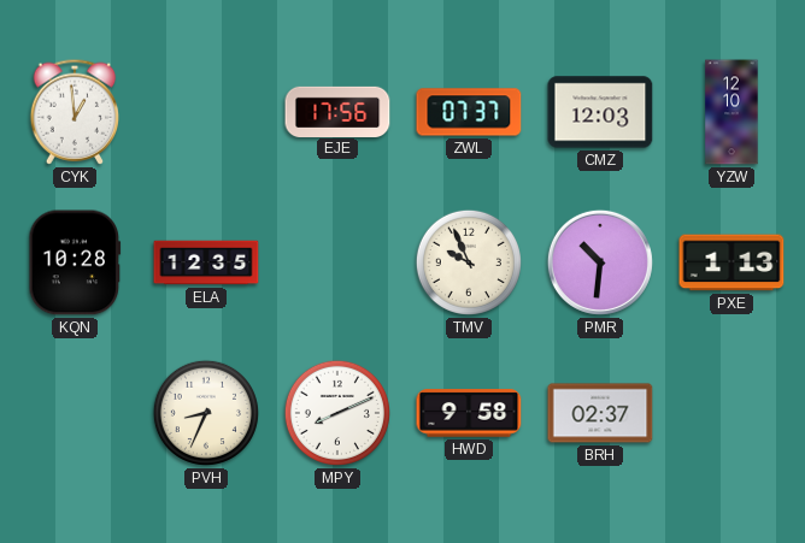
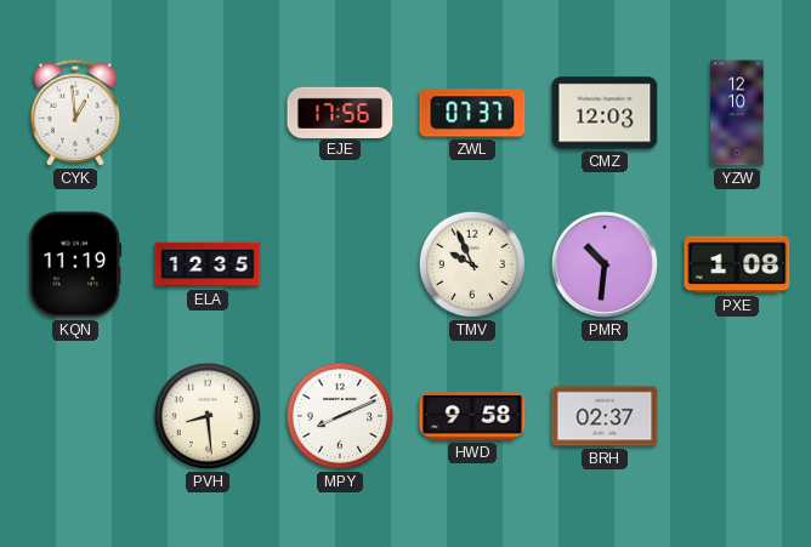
KQN: 10:28 -> 11:19 (75, 264)
PXE: 1:13 -> 1:08 (737, 264)
PVH: 8:34 -> 8:29 (208, 416)
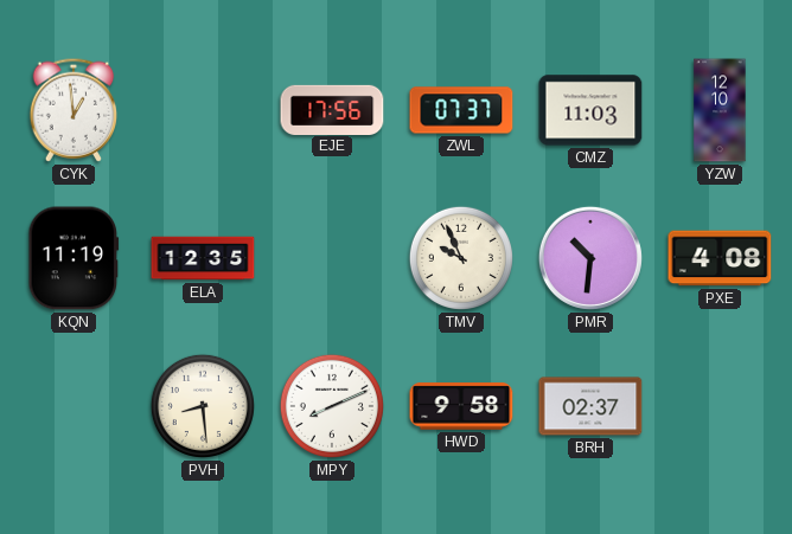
CMZ: 12:03 -> 11:03 (590, 110)
PXE: 1:08 -> 4:08 (720, 258)
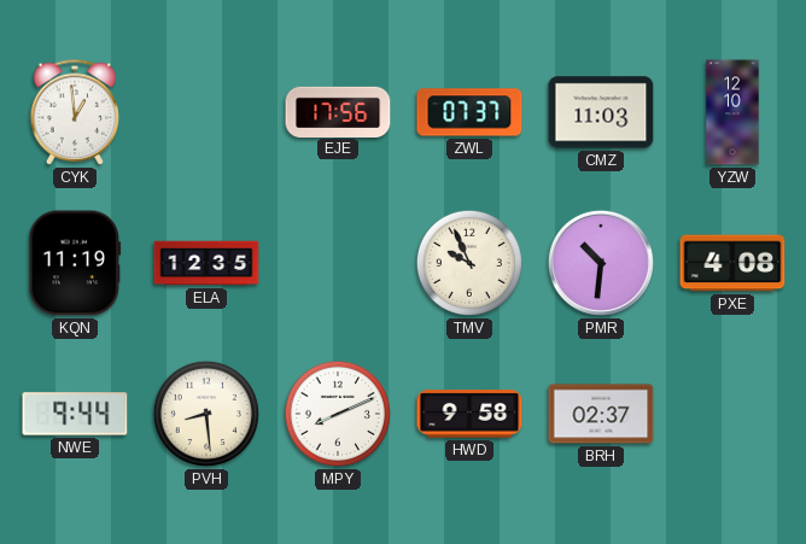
NWE: none -> 9:44 (75, 414)
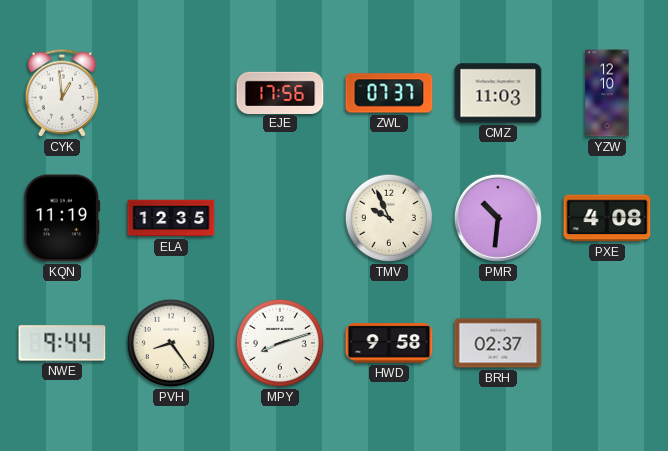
PVH: 8:29 -> 8:24 (171, 343)
MPY: 8:11 -> 8:12 (280, 343)
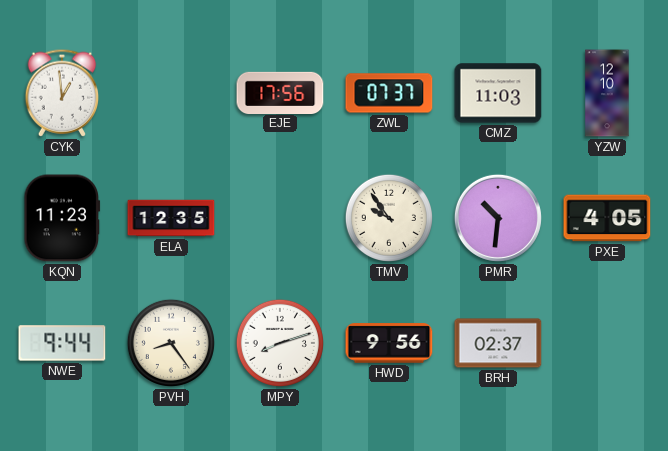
KQN: 11:19 -> 11:23 (62, 218)
TMV: 9:56 -> 9:54 (389, 218)
PXE: 4:08 -> 4:05 (607, 218)
HWD: 9:58 -> 9:56 (389, 343)
